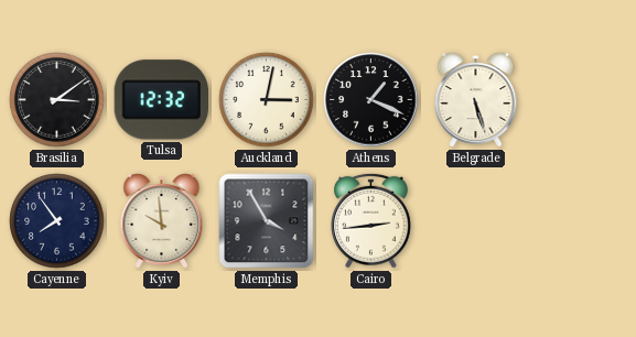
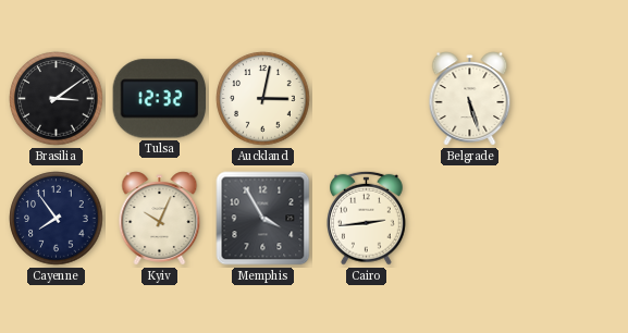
Athens: 1:19 -> none (371, 100)
Kyiv: 9:59 -> 10:04 (160, 219)
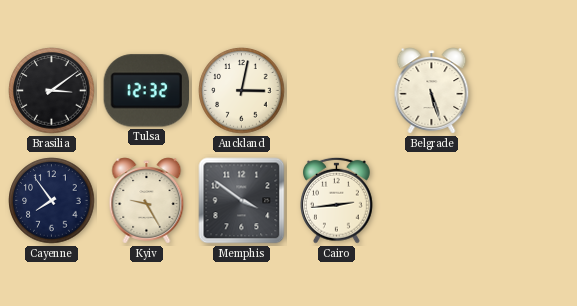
Kyiv: 10:04 -> 9:25 (147, 201)
Memphis: 3:55 -> 3:51 (242, 201)
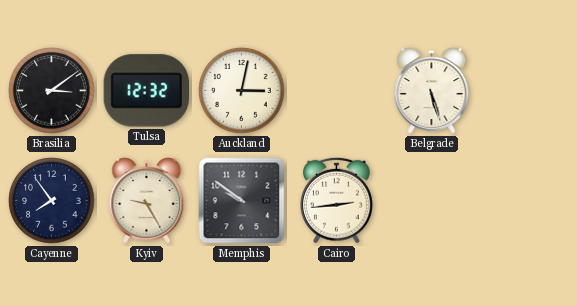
Memphis: 3:51 -> 9:51 (242, 201)
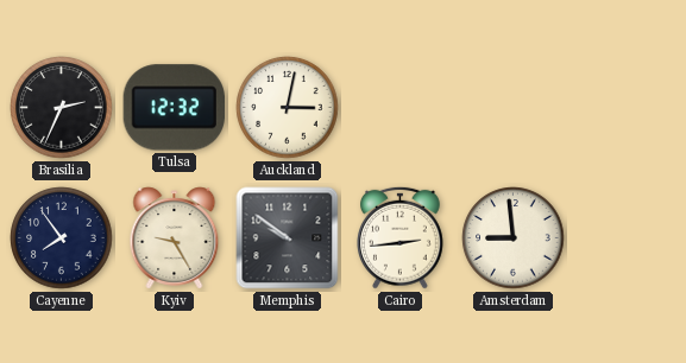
Brasilia: 3:09 -> 2:34 (62, 108)
Belgrade: 5:27 -> none (432, 91)
Amsterdam: none -> 8:59 (514, 238)
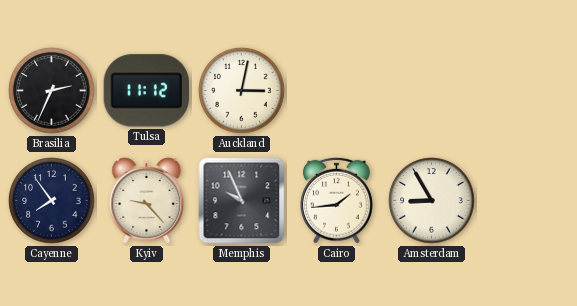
Tulsa: 12:32 -> 11:12 (146, 91)
Kyiv: 9:25 -> 9:23 (147, 201)
Memphis: 9:51 -> 9:56 (242, 201)
Cairo: 2:44 -> 1:44 (337, 200)
Amsterdam: 8:59 -> 8:55 (432, 201)
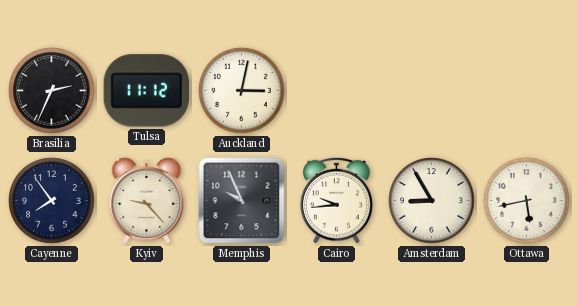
Cairo: 1:44 -> 9:44 (337, 200)
Ottawa: none -> 5:43 (527, 201)
